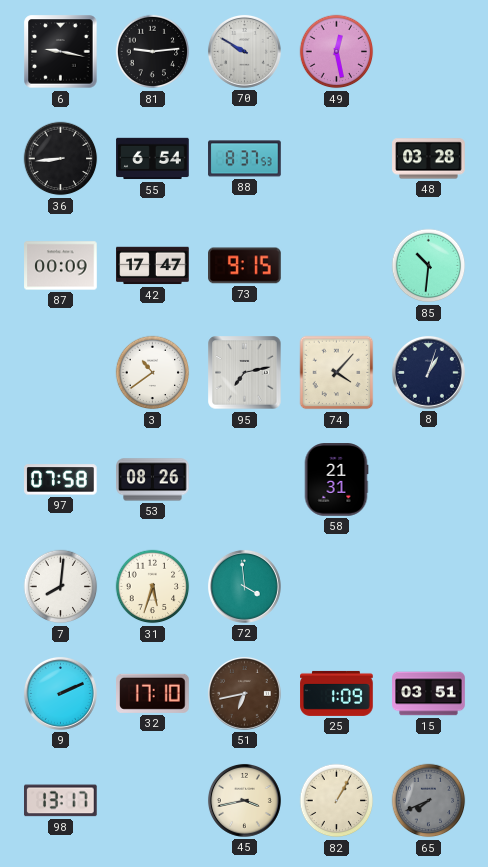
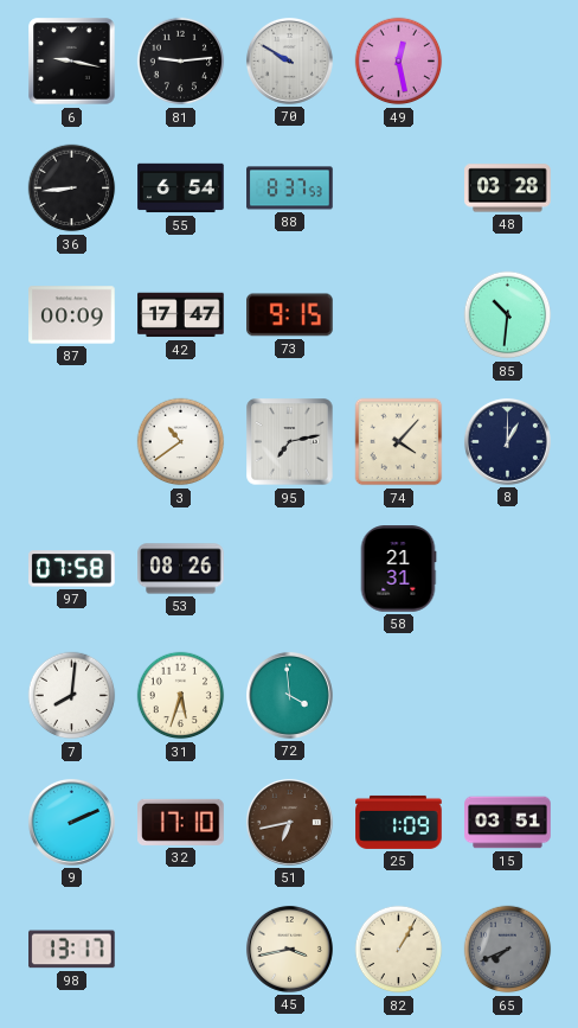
8: 1:03 -> 1:00 (507, 441)
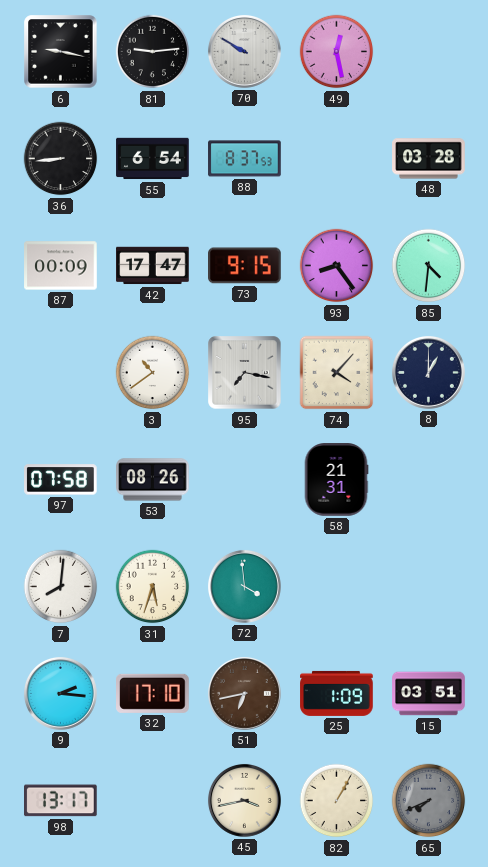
93: none -> 8:24 (337, 266)
85: 10:31 -> 4:31 (429, 266)
95: 7:13 -> 7:17 (245, 373)
9: 2:11 -> 2:16 (60, 693)
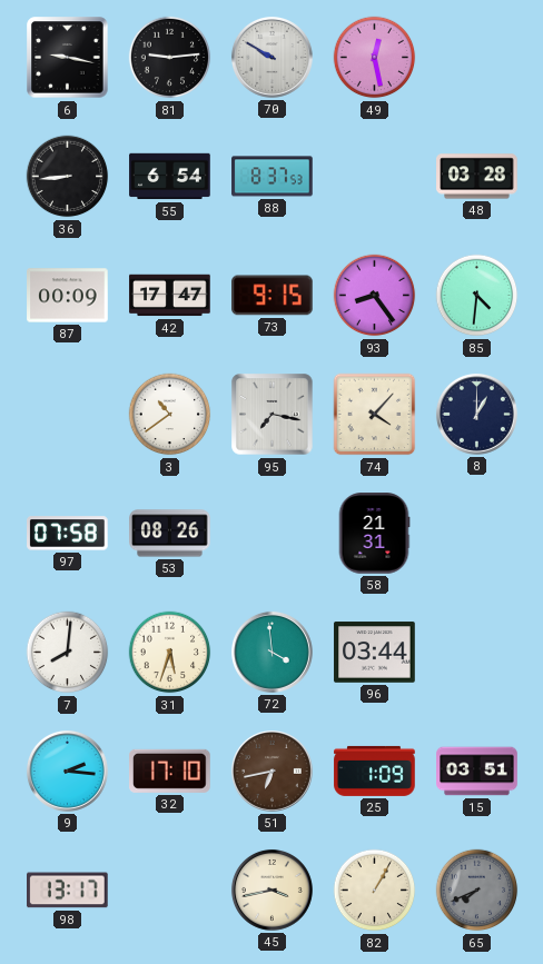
96: none -> 03:44 (375, 653)
